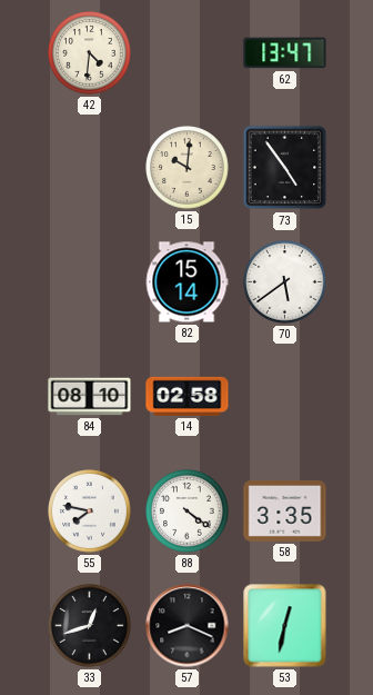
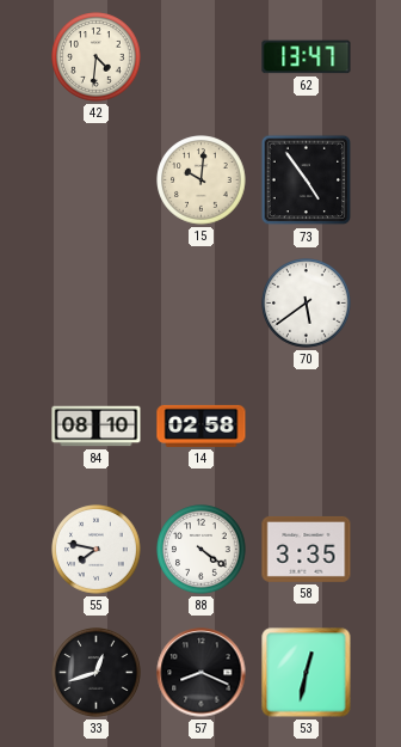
82: 15:14 -> none (186, 282)
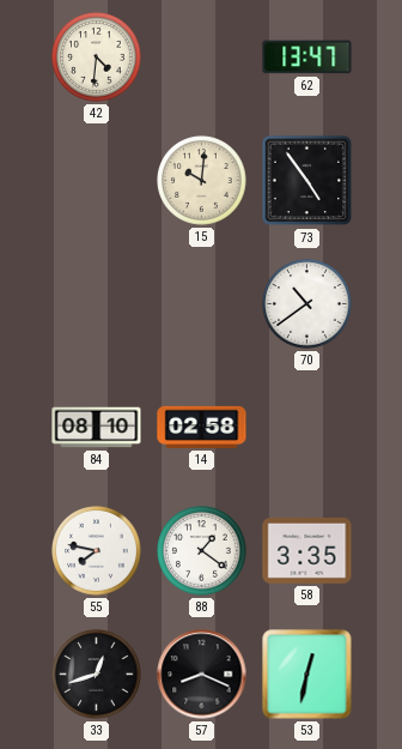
70: 5:39 -> 10:39 (307, 304)
88: 4:21 -> 1:21 (202, 551)
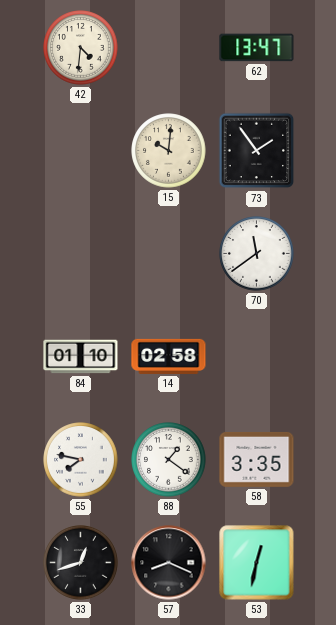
73: 4:54 -> 1:54 (257, 151)
70: 10:39 -> 11:39 (257, 254)
84: 08:10 -> 01:10 (81, 357)
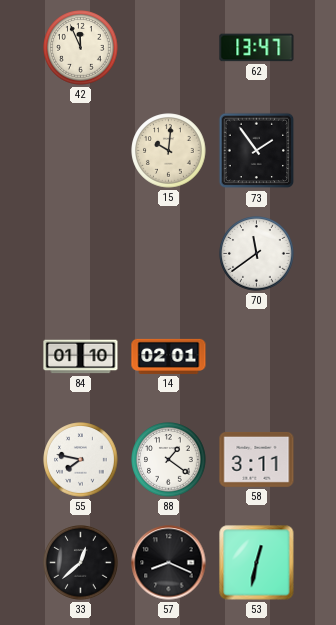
42: 4:31 -> 11:56 (81, 48)
14: 02:58 -> 02:01 (169, 356)
58: 3:35 -> 3:11 (257, 459)
33: 12:42 -> 12:38 (81, 563)
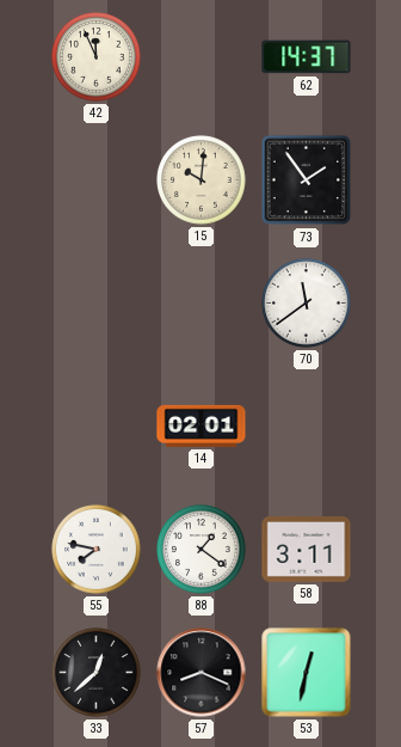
62: 13:47 -> 14:37 (307, 57)
84: 01:10 -> none (81, 357)
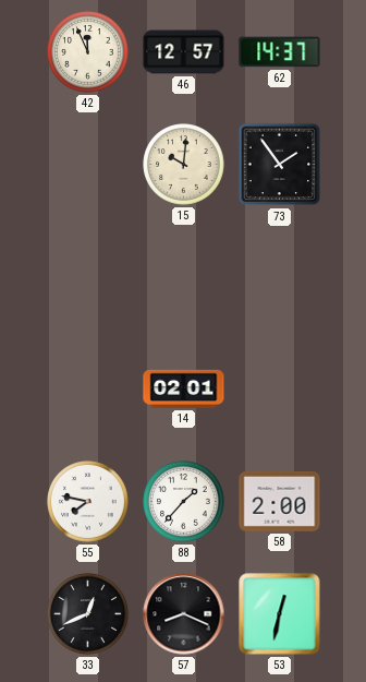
46: none -> 12:57 (184, 52)
70: 11:39 -> none (307, 304)
88: 1:21 -> 1:37 (184, 502)
58: 3:11 -> 2:00 (280, 501)
33: 12:38 -> 12:41 (88, 614)
